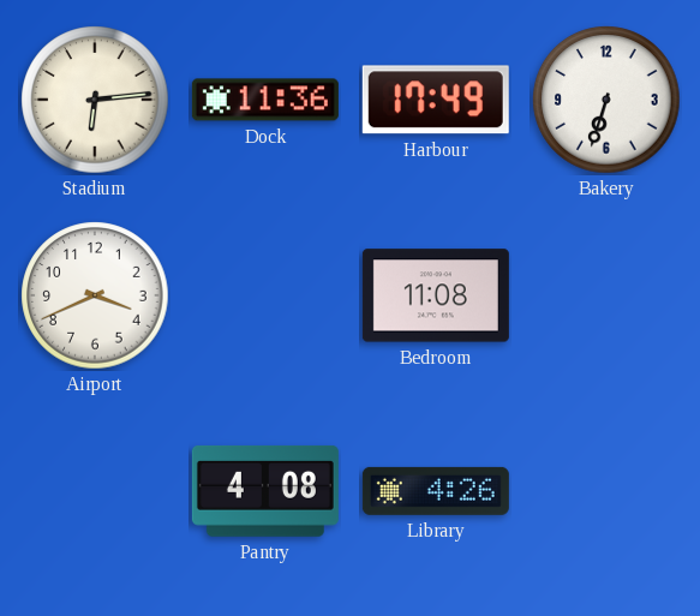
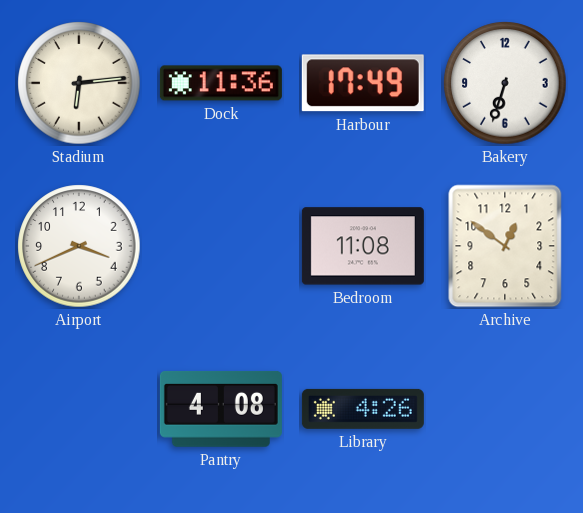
Archive: none -> 12:51 (505, 246)
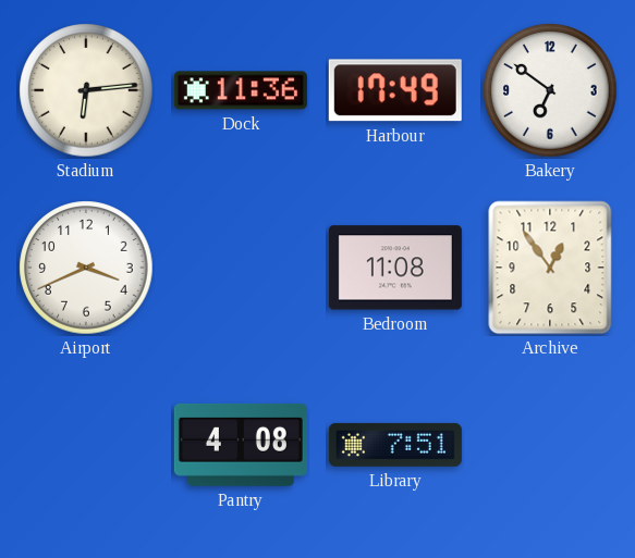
Bakery: 6:33 -> 6:51 (550, 90)
Archive: 12:51 -> 12:54 (550, 268)
Library: 4:26 -> 7:51 (395, 445)
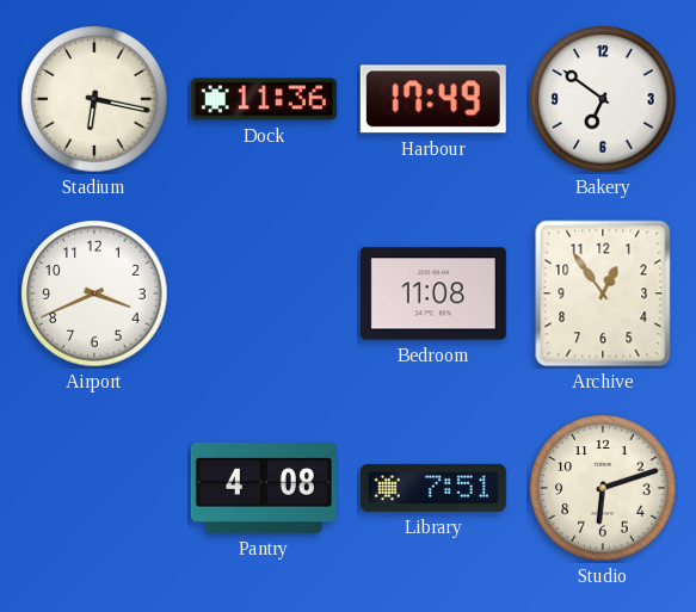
Stadium: 6:14 -> 6:17 (94, 99)
Studio: none -> 6:12 (603, 488)
